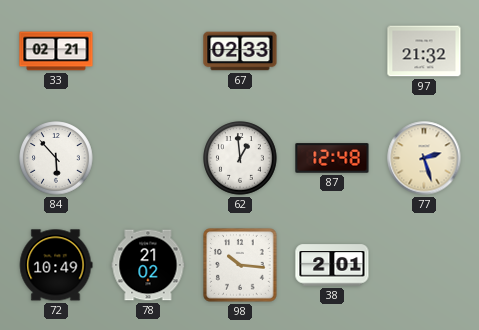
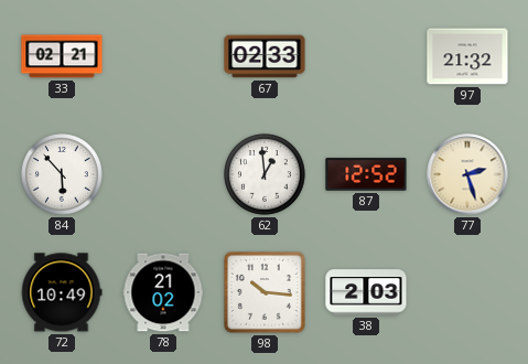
87: 12:48 -> 12:52 (366, 174)
38: 2:01 -> 2:03 (366, 292)
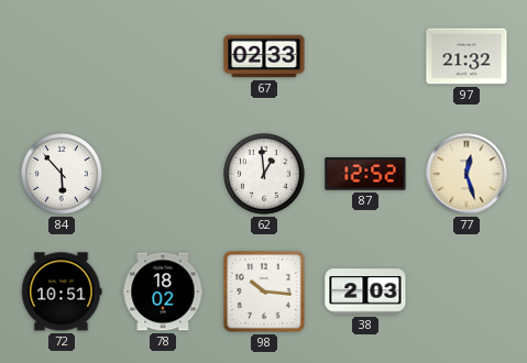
33: 02:21 -> none (62, 56)
77: 2:27 -> 12:27 (466, 174)
72: 10:49 -> 10:51 (62, 291)
78: 21:02 -> 18:02 (163, 291)
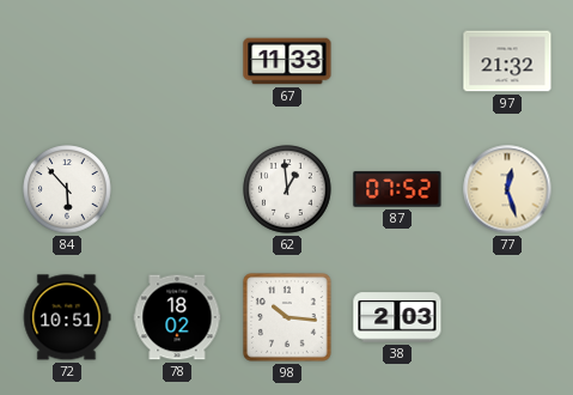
67: 02:33 -> 11:33 (287, 61)
87: 12:52 -> 07:52 (397, 189)
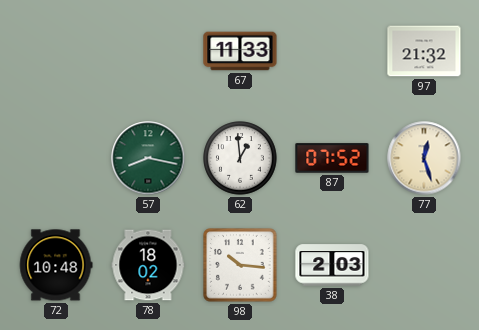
84: 5:53 -> none (67, 189)
57: none -> 8:17 (148, 158)
72: 10:51 -> 10:48 (56, 265)
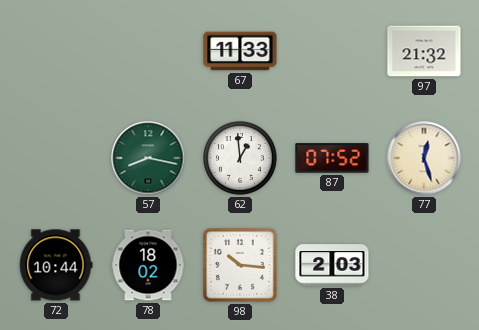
72: 10:48 -> 10:44 (56, 265)
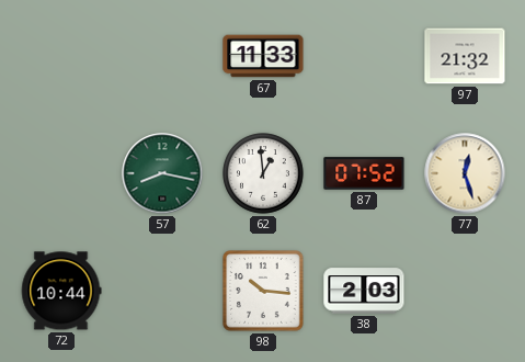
78: 18:02 -> none (148, 265)
